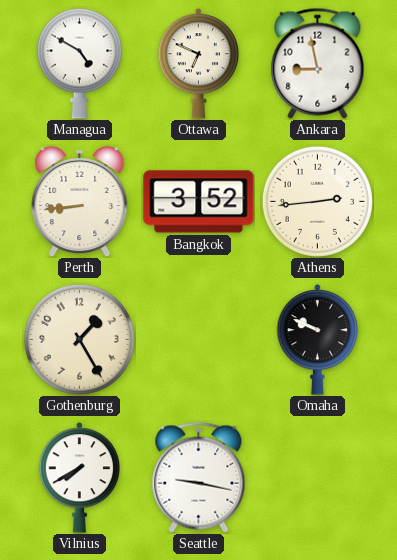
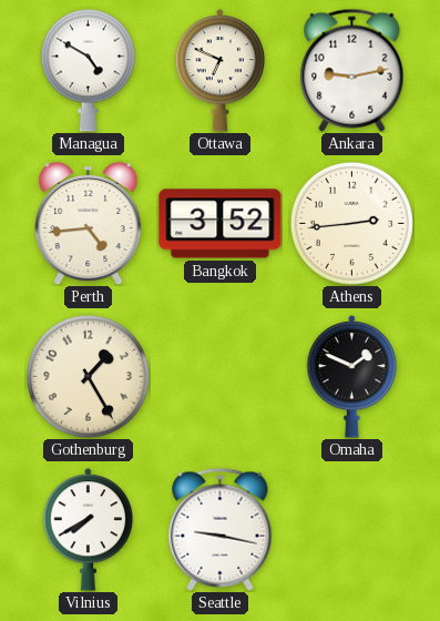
Ankara: 8:58 -> 9:13 (352, 70)
Perth: 8:44 -> 4:44 (89, 223)
Omaha: 9:49 -> 1:49 (352, 377)
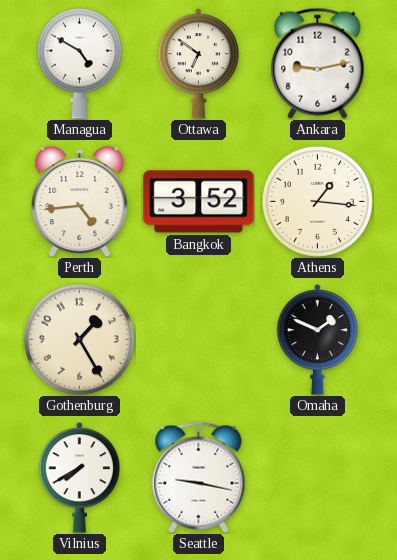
Ottawa: 6:49 -> 6:51 (199, 64)
Athens: 2:44 -> 1:16 (317, 201)
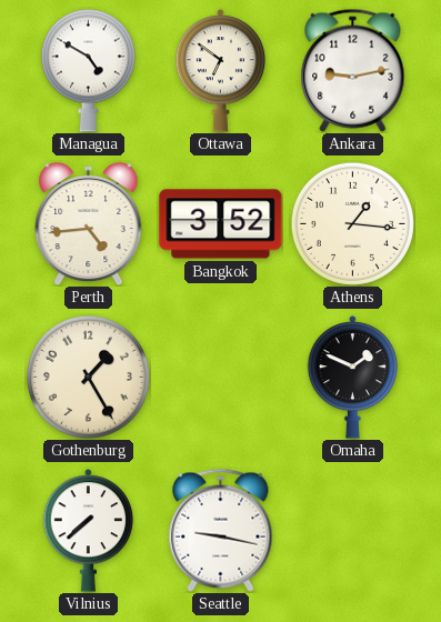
Vilnius: 7:40 -> 7:38 (89, 531)
